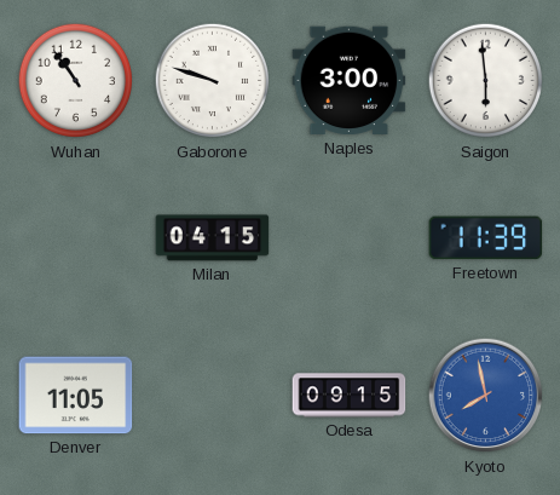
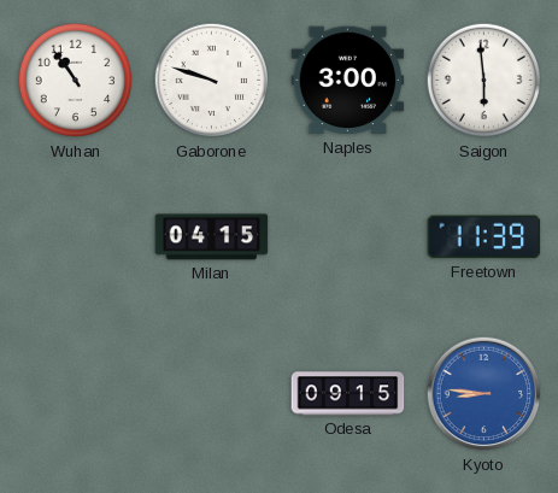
Denver: 11:05 -> none (76, 396)
Kyoto: 7:58 -> 8:46 (484, 394)
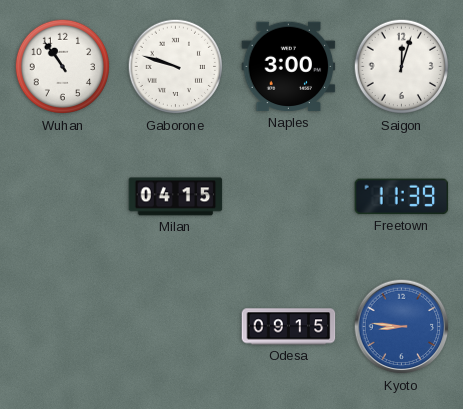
Saigon: 5:59 -> 12:03 (402, 67)
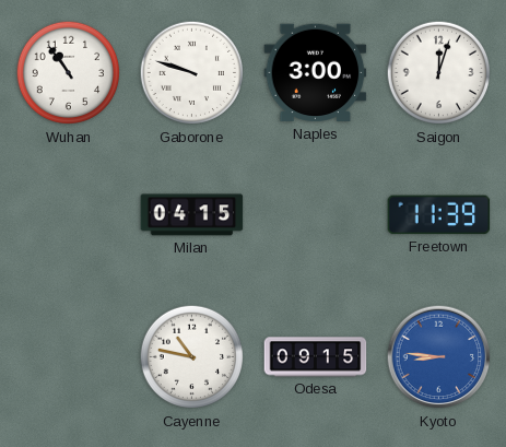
Cayenne: none -> 10:47 (192, 357)
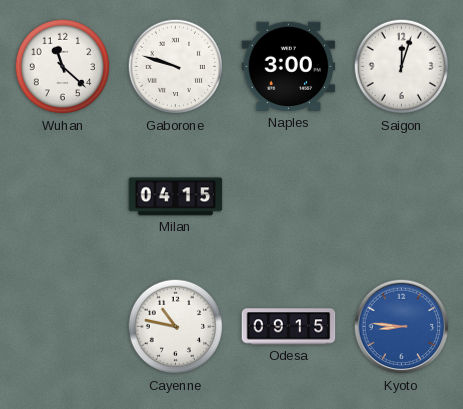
Wuhan: 10:54 -> 11:22 (63, 67)
Freetown: 11:39 -> none (439, 215)
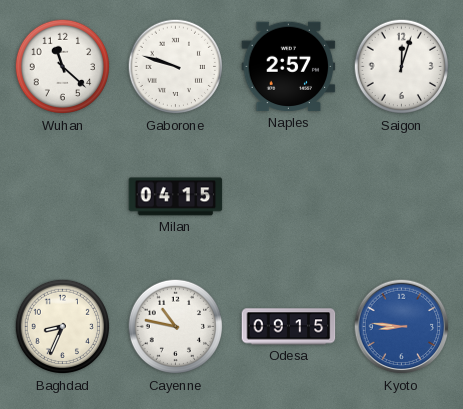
Naples: 3:00 -> 2:57 (289, 67)
Baghdad: none -> 8:34 (63, 327)
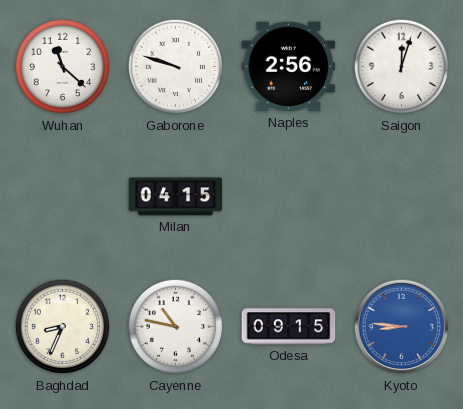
Naples: 2:57 -> 2:56 (289, 67)
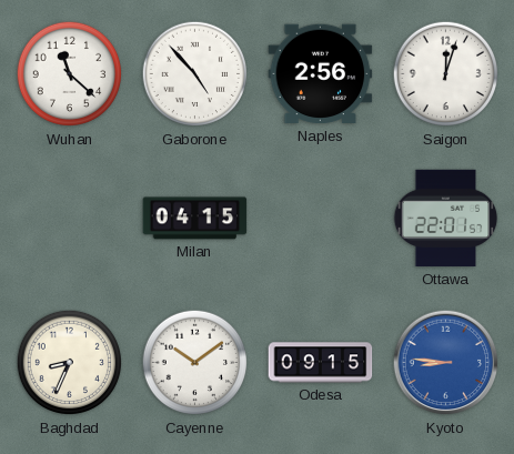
Gaborone: 9:48 -> 4:53 (195, 74)
Ottawa: none -> 22:01 (446, 219)
Cayenne: 10:47 -> 10:09 (195, 363)
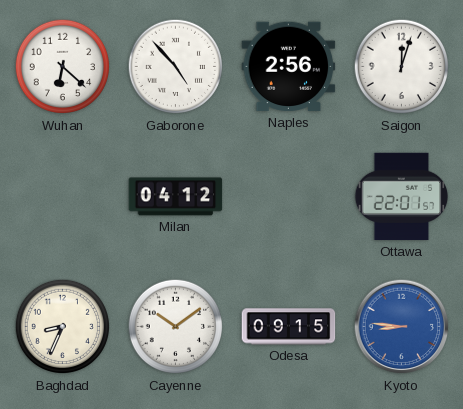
Wuhan: 11:22 -> 6:22 (63, 67)
Milan: 04:15 -> 04:12 (176, 197)
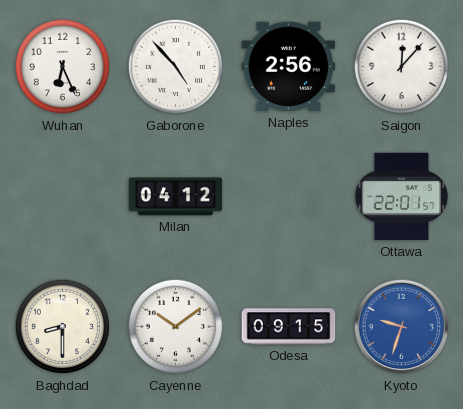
Wuhan: 6:22 -> 6:26 (63, 67)
Saigon: 12:03 -> 12:07 (402, 67)
Baghdad: 8:34 -> 8:30 (63, 327)
Kyoto: 8:46 -> 9:33 (402, 327)
